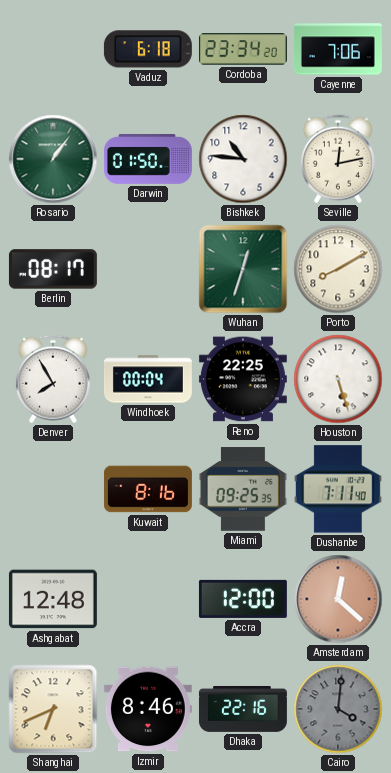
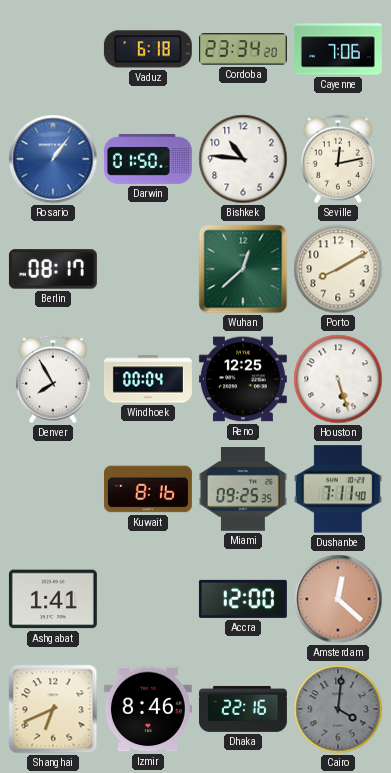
Rosario dial: green -> blue (53, 159)
Wuhan: 12:33 -> 12:38 (243, 269)
Reno: 22:25 -> 12:25 (243, 379)
Ashgabat: 12:48 -> 1:41 (53, 599)
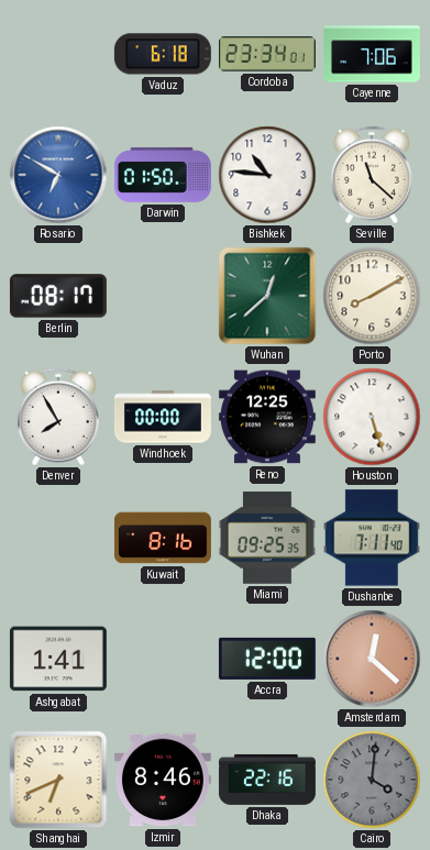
Cordoba: 23:34:20 -> 23:34:01 (267, 54)
Rosario: 1:06 -> 6:50 (58, 175)
Seville: 12:13 -> 11:22 (372, 175)
Windhoek: 00:04 -> 00:00 (163, 417)
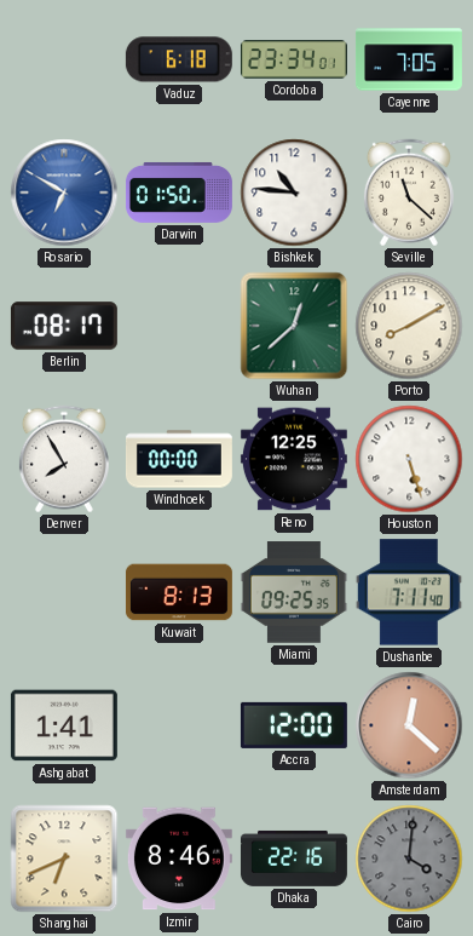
Cayenne: 7:06 -> 7:05 (409, 59)
Kuwait: 8:16 -> 8:13 (179, 592)
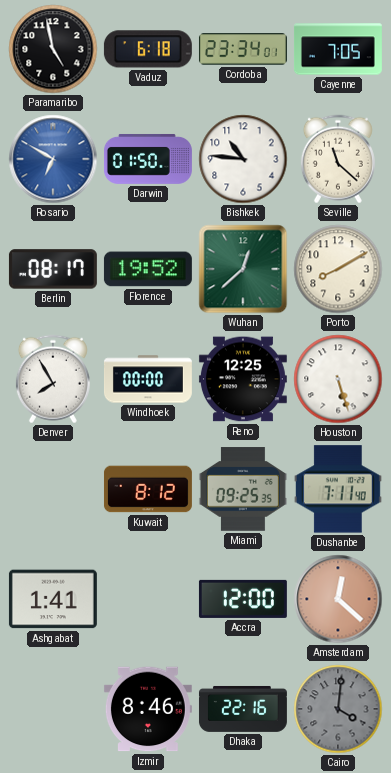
Paramaribo: none -> 4:58 (53, 49)
Florence: none -> 19:52 (148, 269)
Kuwait: 8:13 -> 8:12 (148, 489)
Shanghai: 6:41 -> none (64, 859)
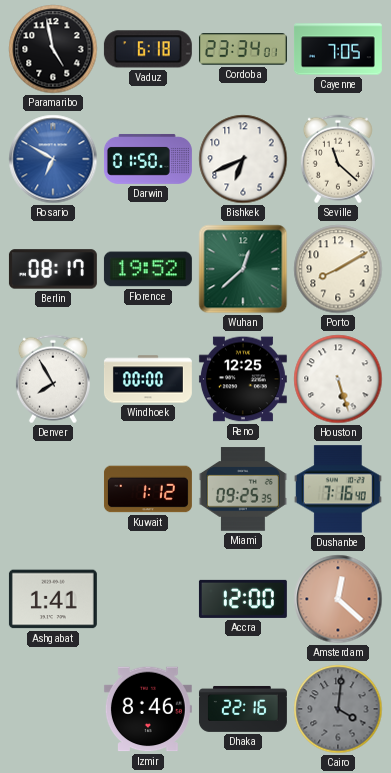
Bishkek: 10:46 -> 6:41 (243, 159)
Kuwait: 8:12 -> 1:12 (148, 489)
Dushanbe: 7:11 -> 7:16 (338, 489)
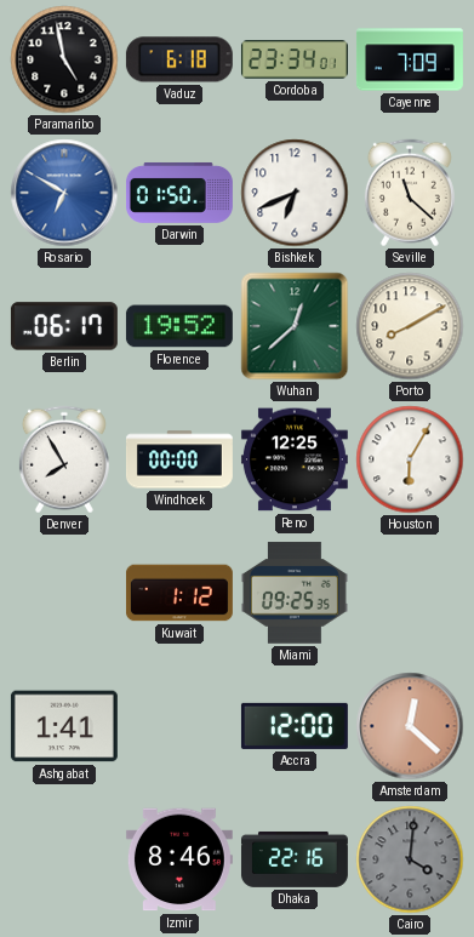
Cayenne: 7:05 -> 7:09 (410, 59)
Berlin: 08:17 -> 06:17 (64, 326)
Houston: 5:27 -> 6:05 (410, 459)
Dushanbe: 7:16 -> none (338, 489)
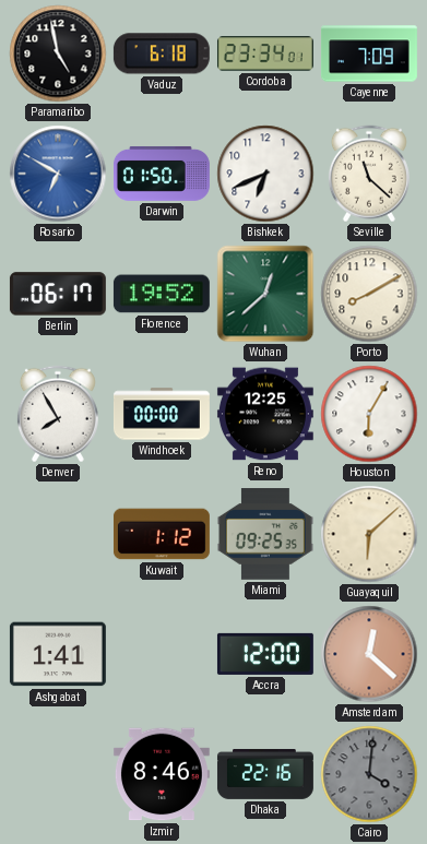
Guayaquil: none -> 6:08 (369, 534)
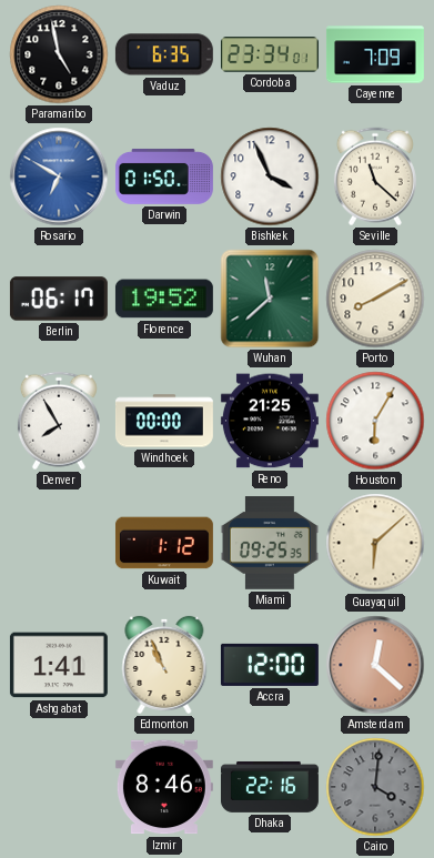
Vaduz: 6:18 -> 6:35 (164, 54)
Bishkek: 6:41 -> 3:56 (270, 176)
Wuhan: 12:38 -> 11:38 (270, 299)
Reno: 12:25 -> 21:25 (270, 421)
Edmonton: none -> 10:56 (164, 665)
